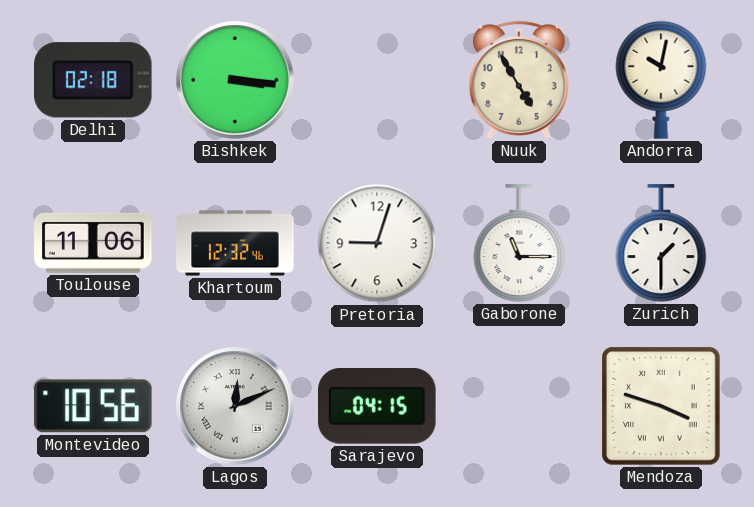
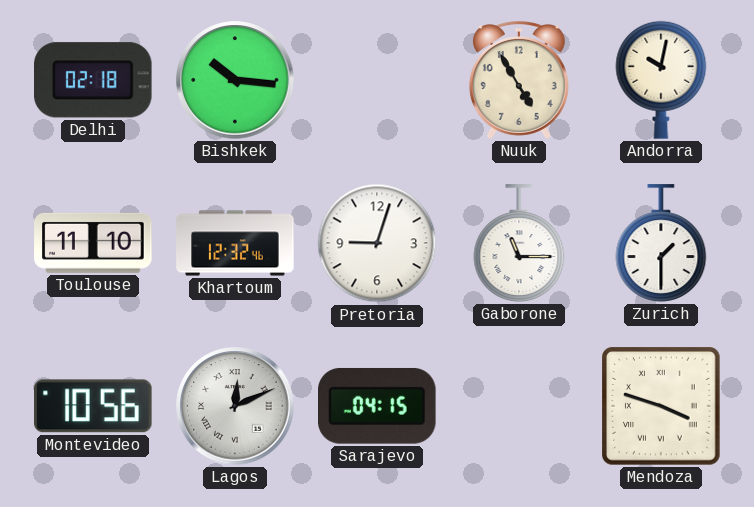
Bishkek: 3:16 -> 10:16 (235, 80)
Toulouse: 11:06 -> 11:10 (93, 243)
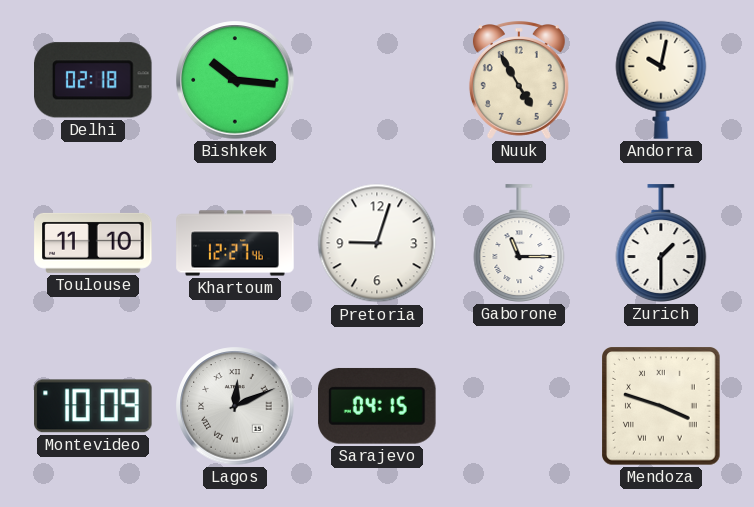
Khartoum: 12:32 -> 12:27 (235, 243)
Montevideo: 10:56 -> 10:09 (93, 406)
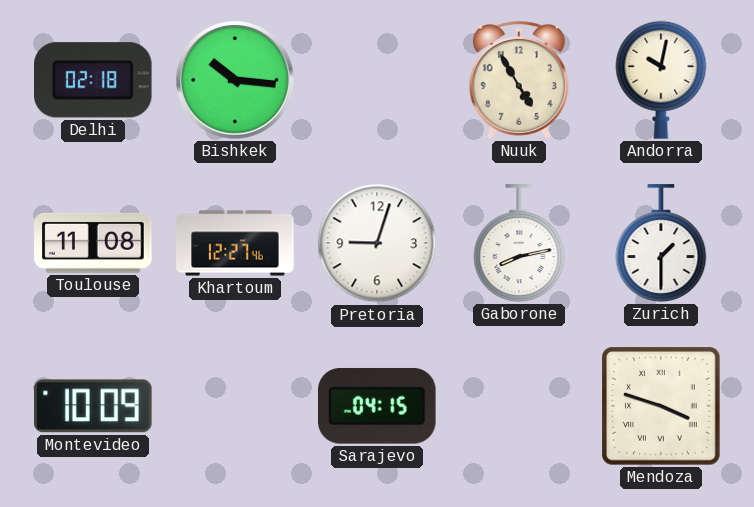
Toulouse: 11:10 -> 11:08 (93, 243)
Gaborone: 11:15 -> 8:13 (519, 243)
Lagos: 12:11 -> none (235, 406)
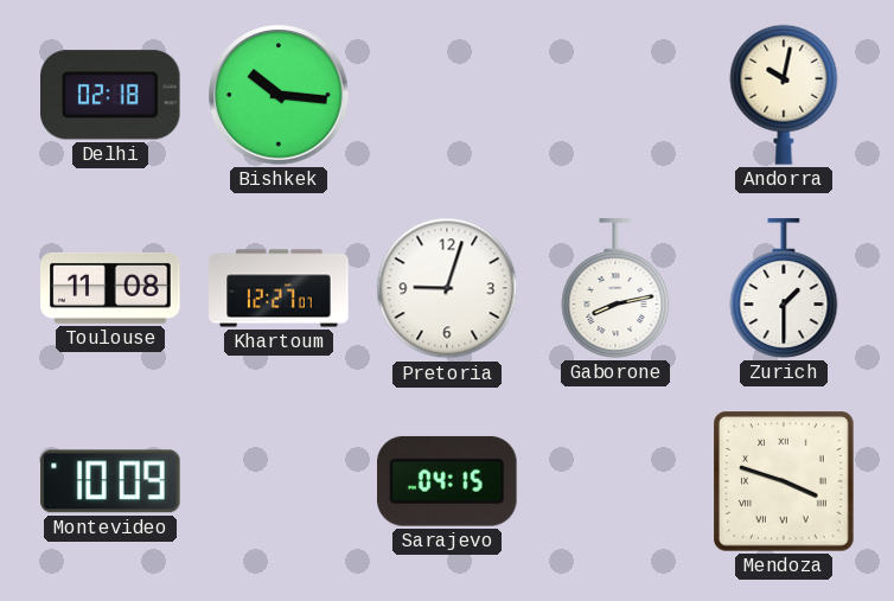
Nuuk: 4:55 -> none (519, 80)
Khartoum: 12:27:46 -> 12:27:07 (279, 288)
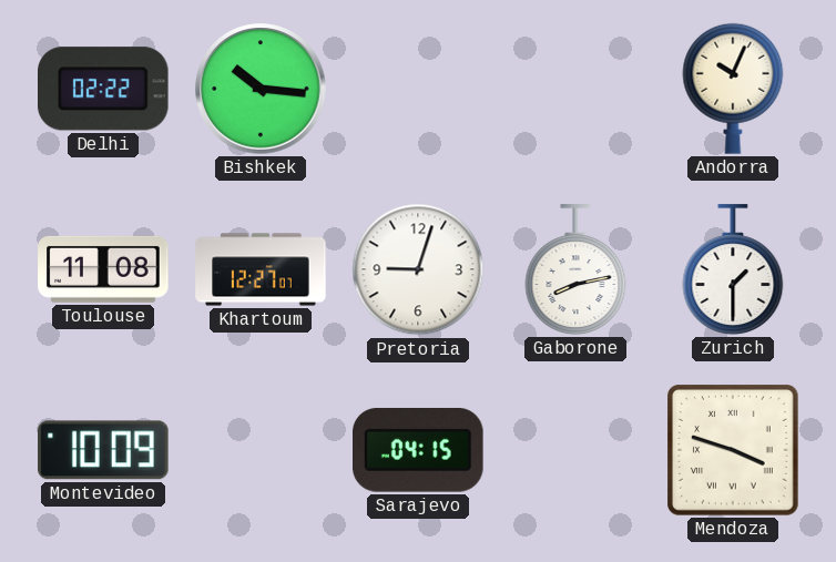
Delhi: 02:18 -> 02:22 (104, 89)
Andorra: 10:02 -> 10:04 (733, 89)
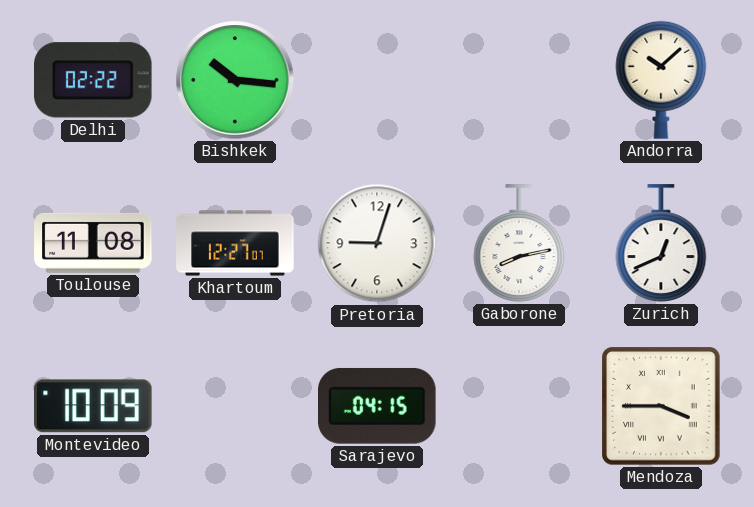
Andorra: 10:04 -> 10:08 (661, 80)
Zurich: 1:30 -> 12:41 (661, 243)
Mendoza: 3:48 -> 3:45 (662, 407)
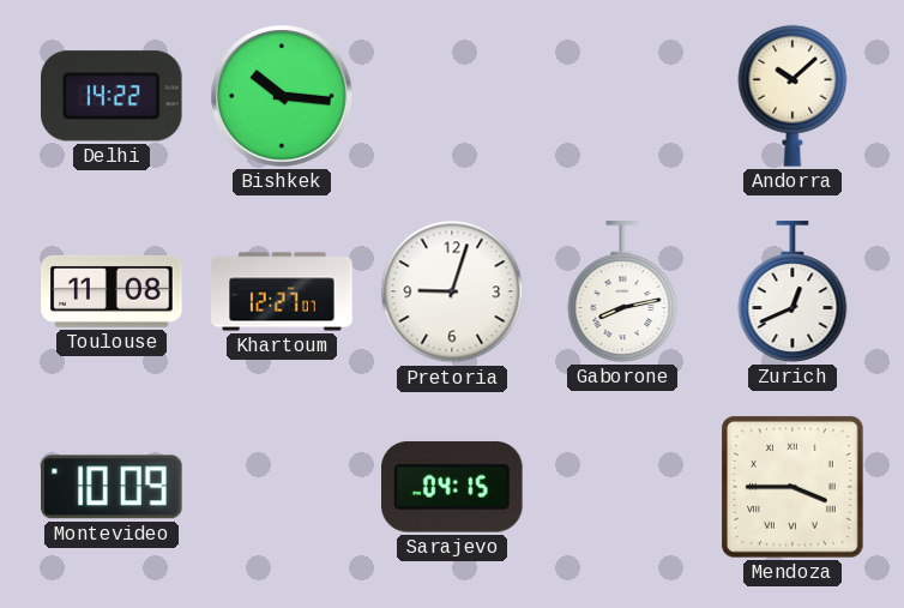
Delhi: 02:22 -> 14:22 (113, 96)
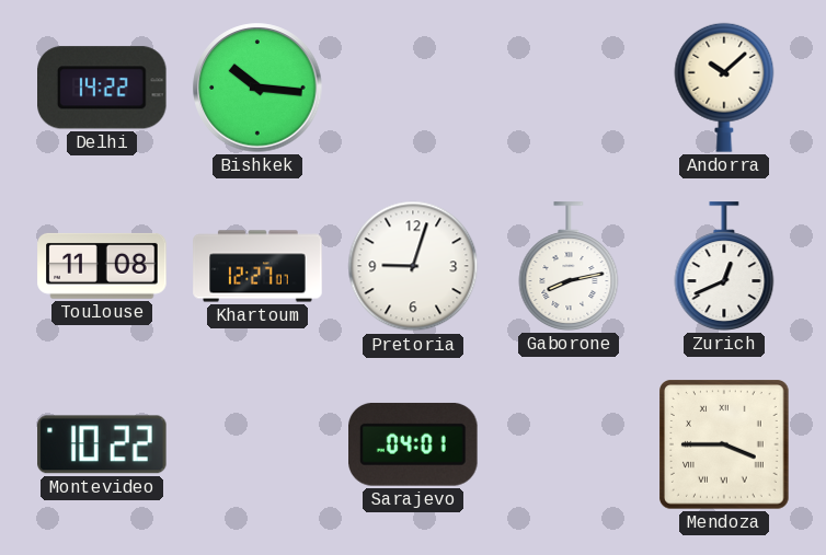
Montevideo: 10:09 -> 10:22 (102, 444)
Sarajevo: 04:15 -> 04:01 (413, 444)
